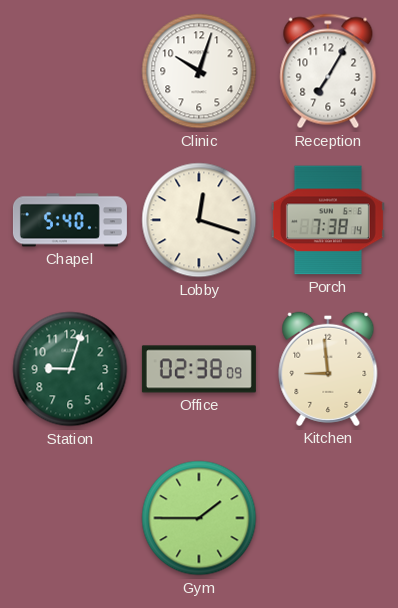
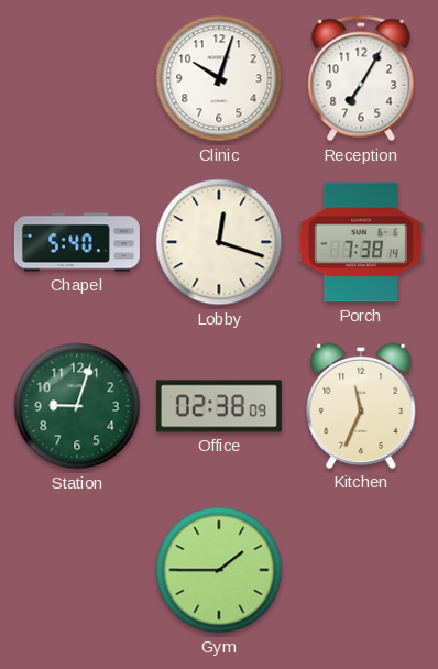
Kitchen: 8:59 -> 11:34 (361, 406)
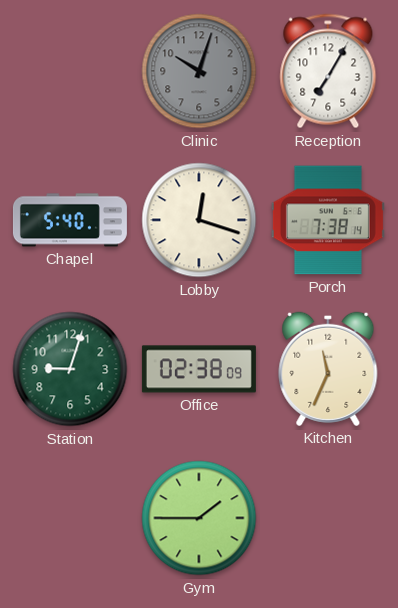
Clinic dial: white -> grey (199, 71)
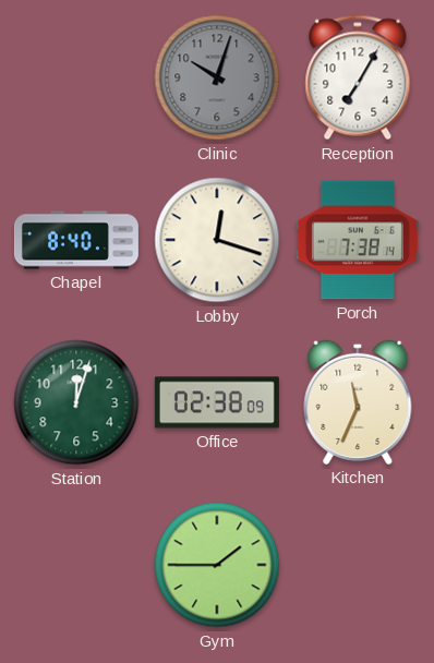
Chapel: 5:40 -> 8:40 (76, 240)
Station: 9:03 -> 12:03 (76, 402)
